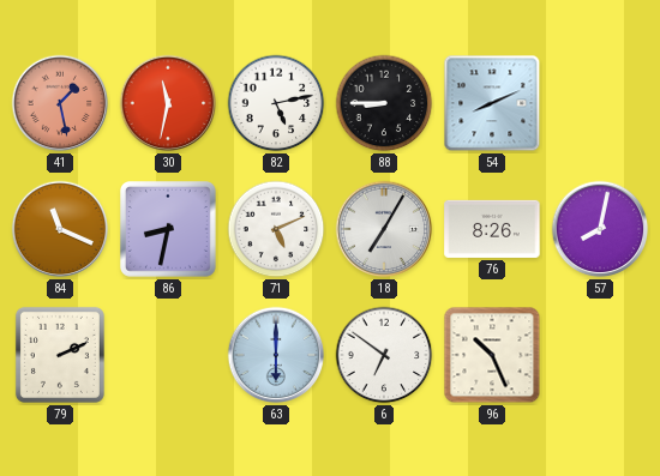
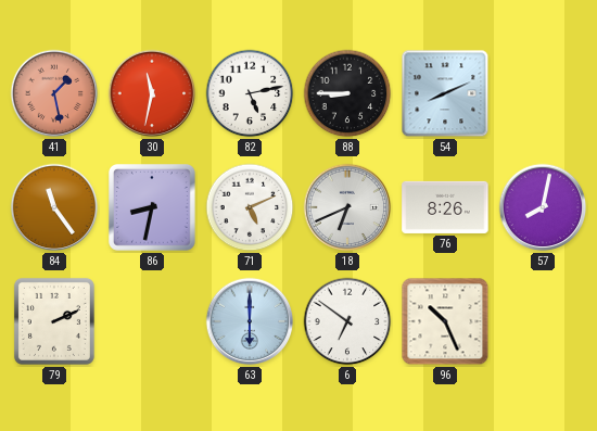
84: 11:19 -> 11:24 (54, 207)
18: 7:05 -> 6:41 (347, 207)
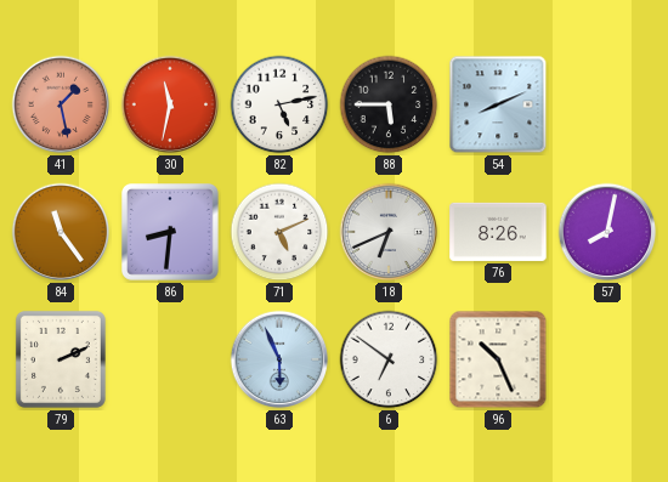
88: 8:45 -> 5:45 (389, 104)
86: 8:32 -> 8:31 (171, 233)
63: 6:00 -> 5:56 (279, 359)
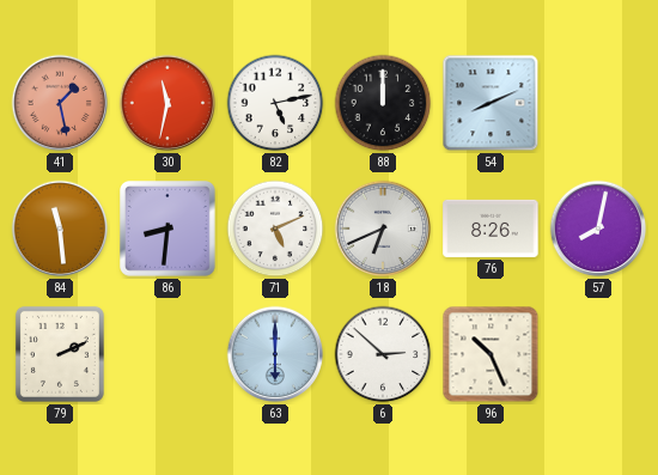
88: 5:45 -> 12:00 (383, 103)
84: 11:24 -> 11:29 (60, 229)
63: 5:56 -> 6:00 (275, 354)
6: 6:51 -> 2:52 (383, 354)
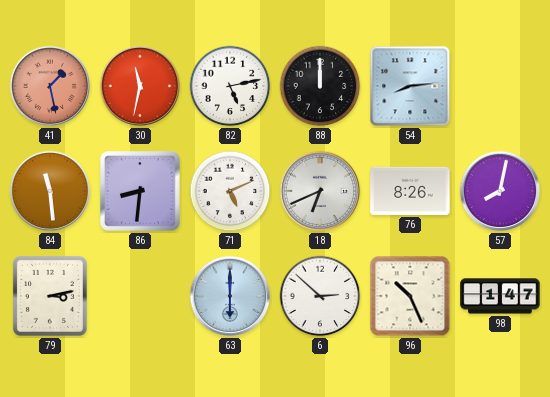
54: 8:11 -> 8:14 (410, 86)
79: 2:11 -> 3:13 (50, 296)
98: none -> 1:47 (500, 296)
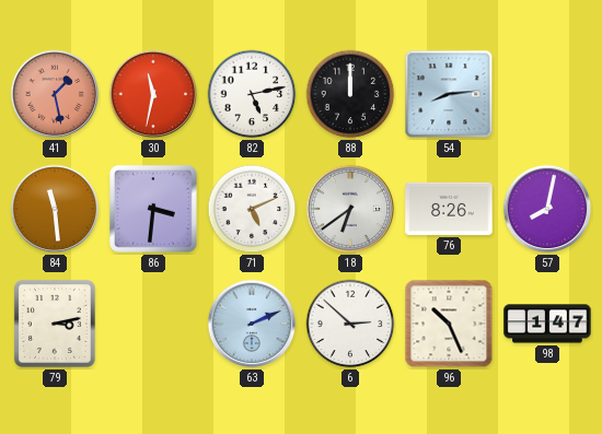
86: 8:31 -> 3:31 (154, 210)
18: 6:41 -> 6:39 (350, 209)
63: 6:00 -> 2:11 (252, 324)
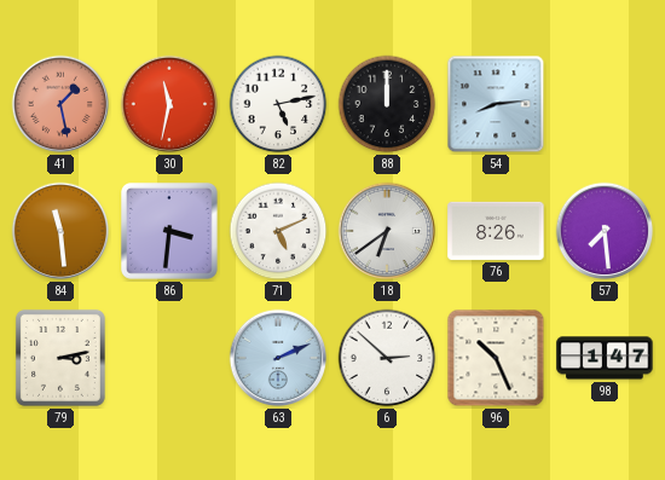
57: 8:02 -> 7:29 (605, 231)
